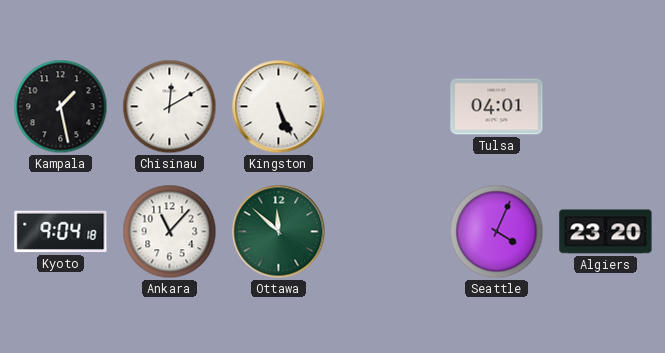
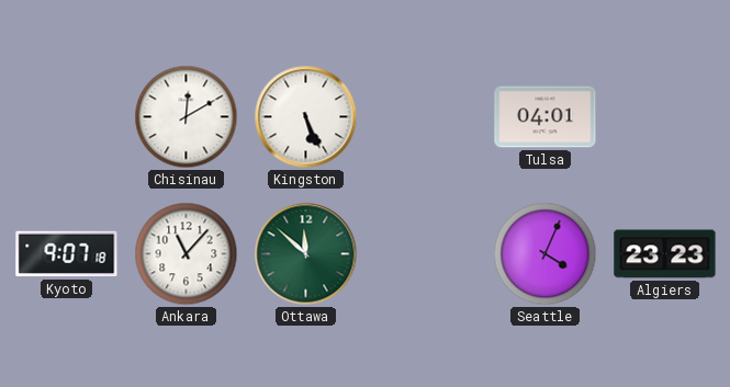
Kampala: 1:28 -> none (61, 107)
Kyoto: 9:04 -> 9:07 (67, 254)
Algiers: 23:20 -> 23:23 (665, 254)
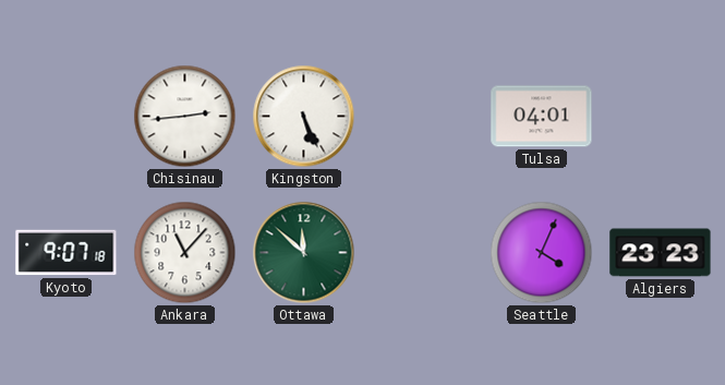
Chisinau: 12:10 -> 2:44 (185, 117)
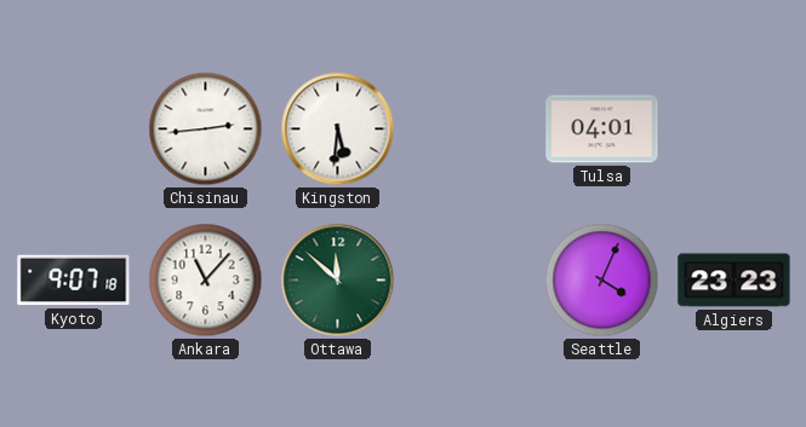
Kingston: 5:26 -> 5:31 (338, 129)
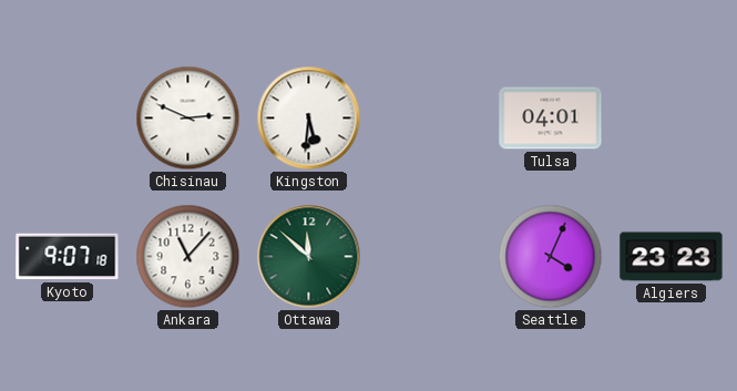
Chisinau: 2:44 -> 2:49 (188, 119)
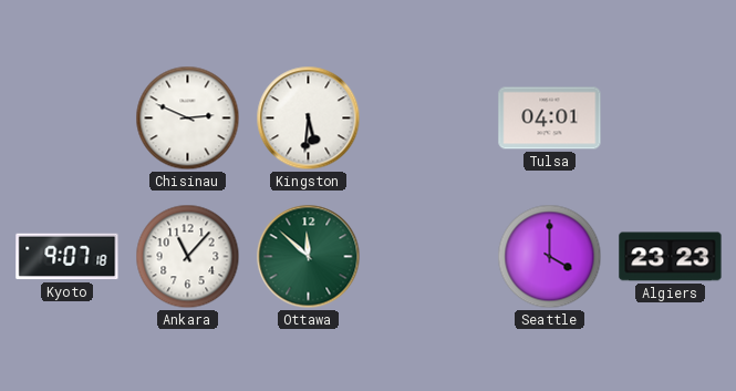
Seattle: 4:04 -> 4:00 (550, 257)
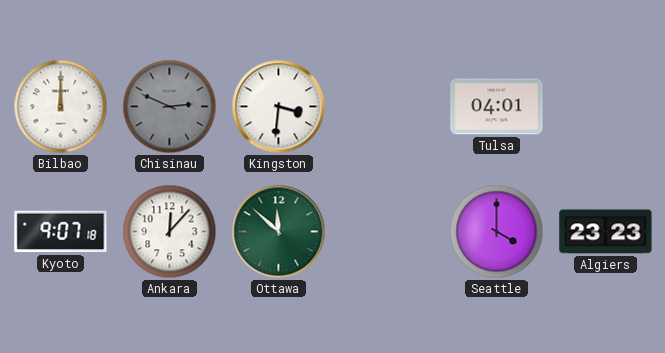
Bilbao: none -> 12:00 (61, 107)
Chisinau dial: white -> grey (170, 107)
Kingston: 5:31 -> 3:31 (279, 107)
Ankara: 11:07 -> 12:07 (170, 232)
